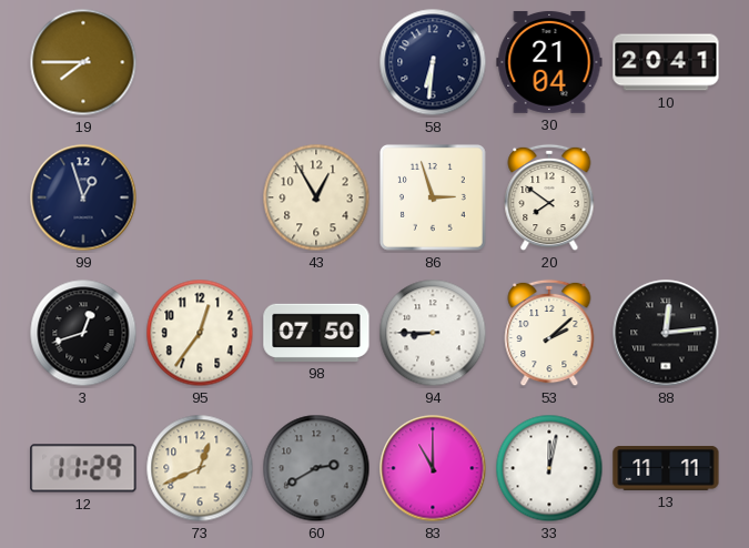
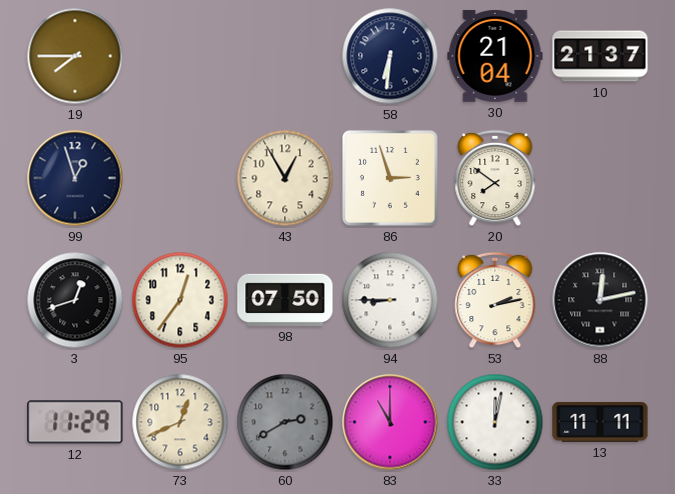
10: 20:41 -> 21:37 (600, 56)
53: 2:08 -> 2:13 (495, 300)
88: 12:14 -> 12:13 (600, 300)
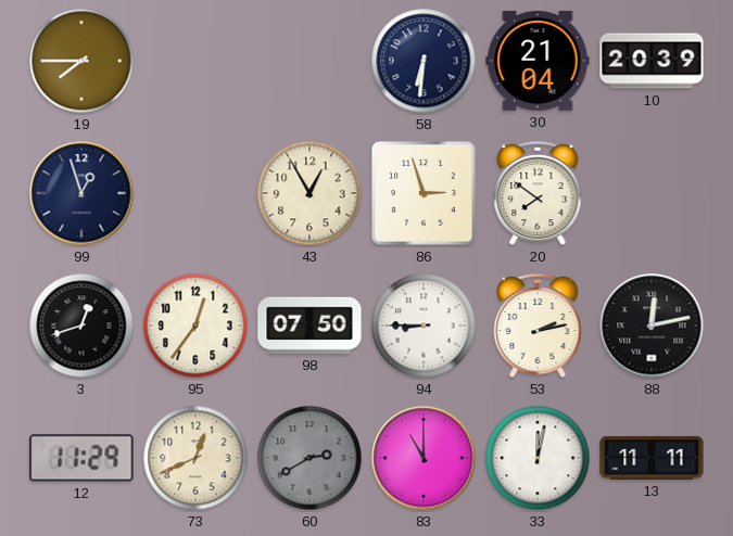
10: 21:37 -> 20:39 (652, 61)
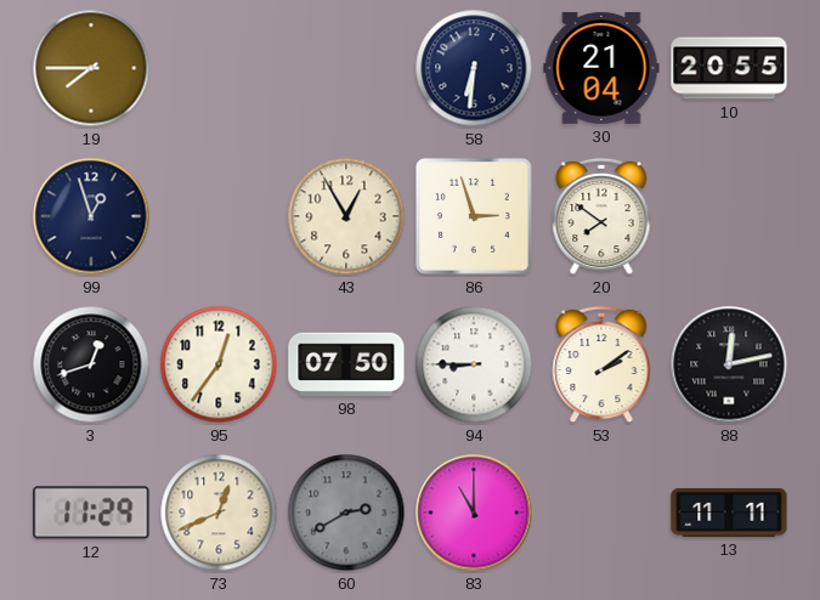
10: 20:39 -> 20:55 (729, 68)
53: 2:13 -> 2:09 (601, 364)
33: 12:02 -> none (538, 458)
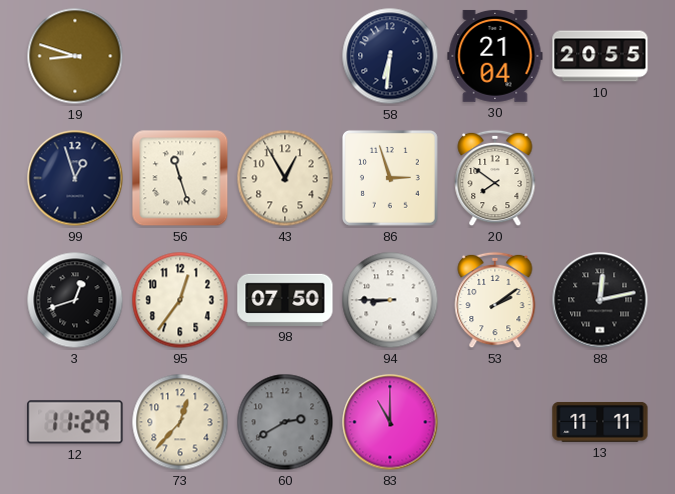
19: 7:45 -> 8:48 (75, 56)
56: none -> 11:27 (180, 178)
73: 12:41 -> 12:37 (180, 422)
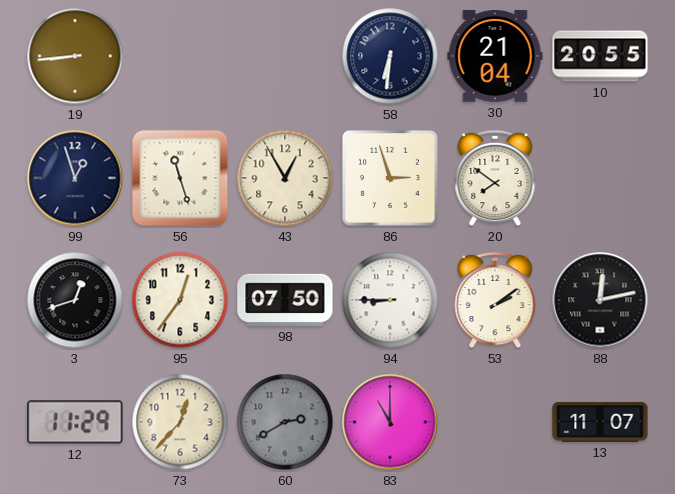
19: 8:48 -> 8:44 (75, 56)
13: 11:11 -> 11:07 (600, 422)
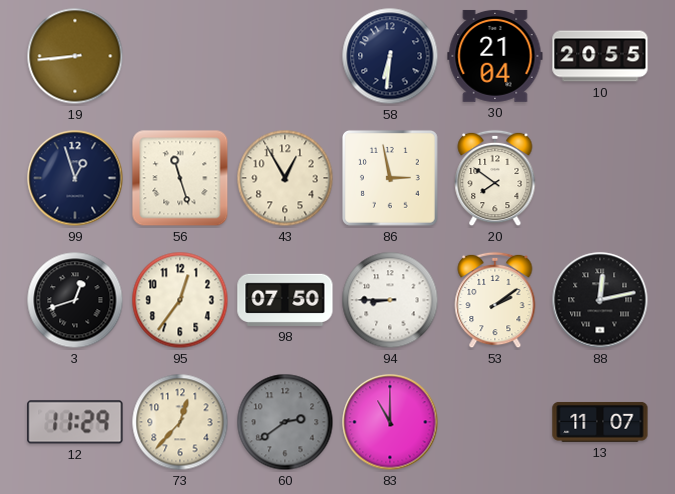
86: 2:57 -> 2:58 (390, 178)
60: 2:40 -> 2:39 (285, 422)
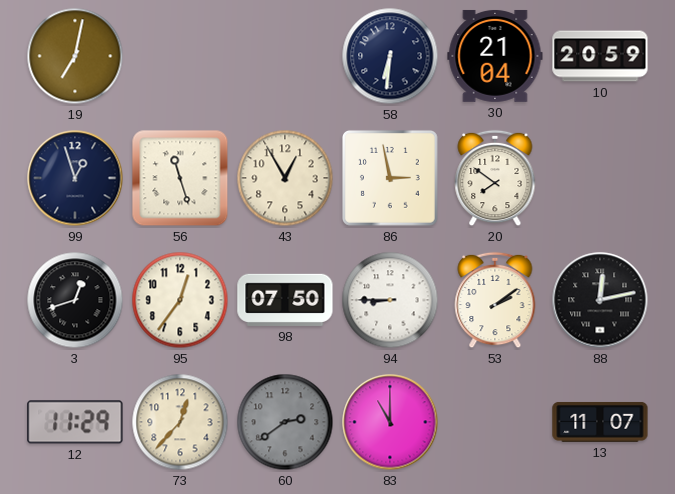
19: 8:44 -> 7:02 (75, 56)
10: 20:55 -> 20:59 (600, 56)
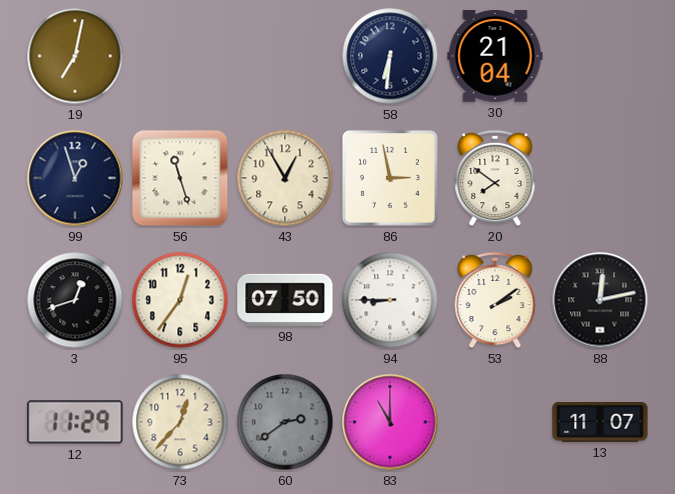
10: 20:59 -> none (600, 56)
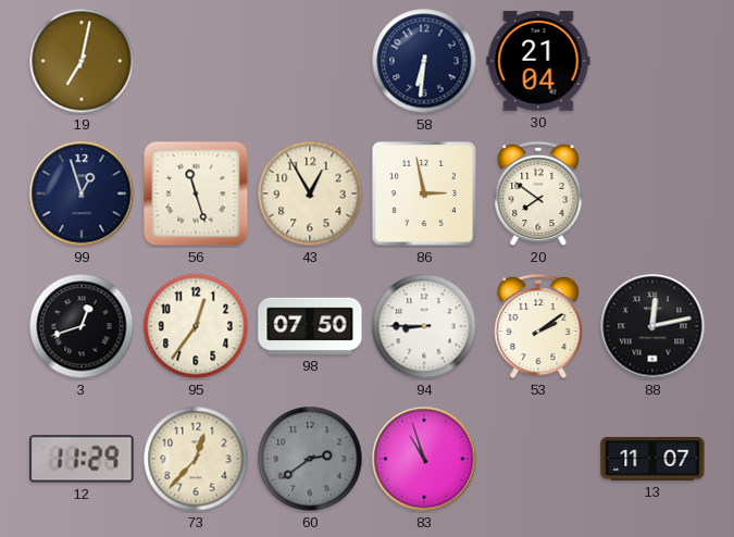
83: 11:00 -> 10:57 (424, 459)
